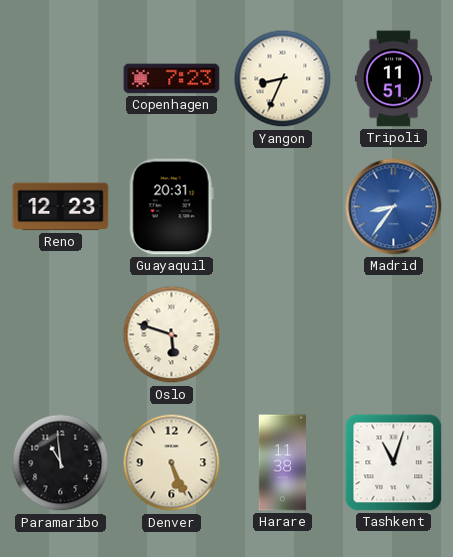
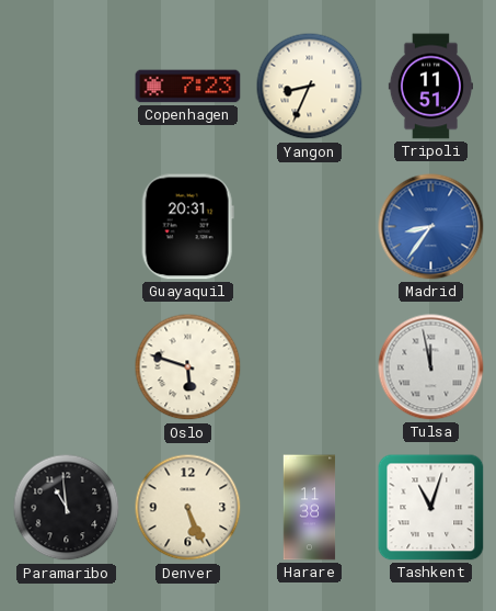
Reno: 12:23 -> none (61, 207)
Tulsa: none -> 11:58 (431, 367)
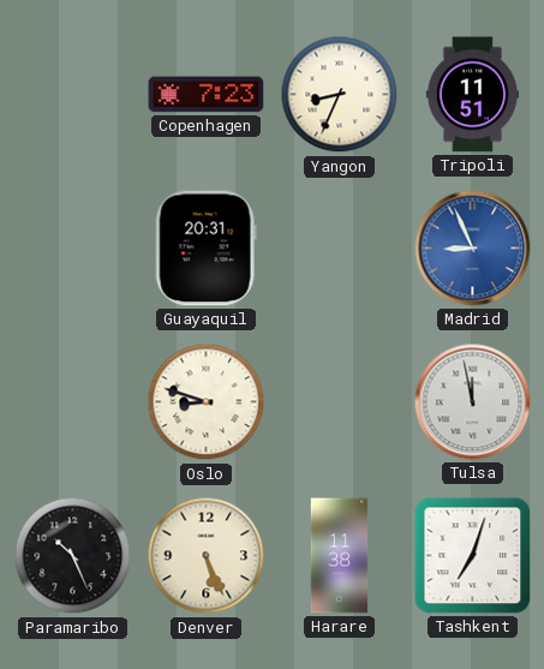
Madrid: 8:36 -> 8:56 (473, 249)
Oslo: 5:48 -> 8:48 (207, 402)
Paramaribo: 10:59 -> 10:26 (73, 556)
Tashkent: 11:03 -> 7:03 (473, 556)
